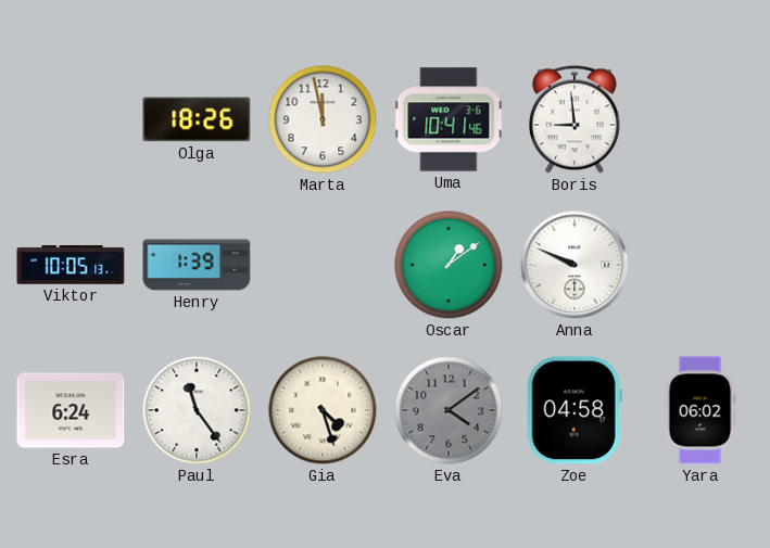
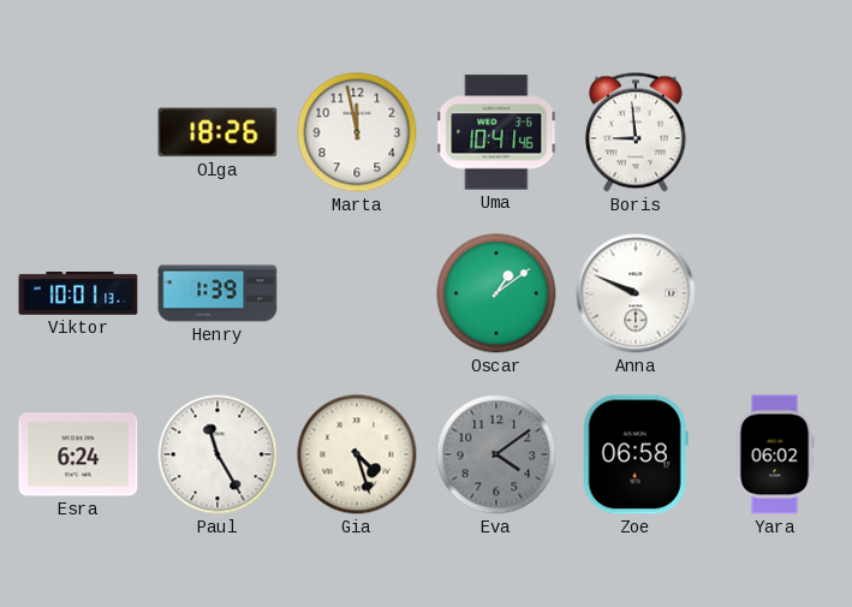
Viktor: 10:05 -> 10:01 (78, 293)
Paul: 11:24 -> 11:25 (218, 454)
Zoe: 04:58 -> 06:58 (636, 454)
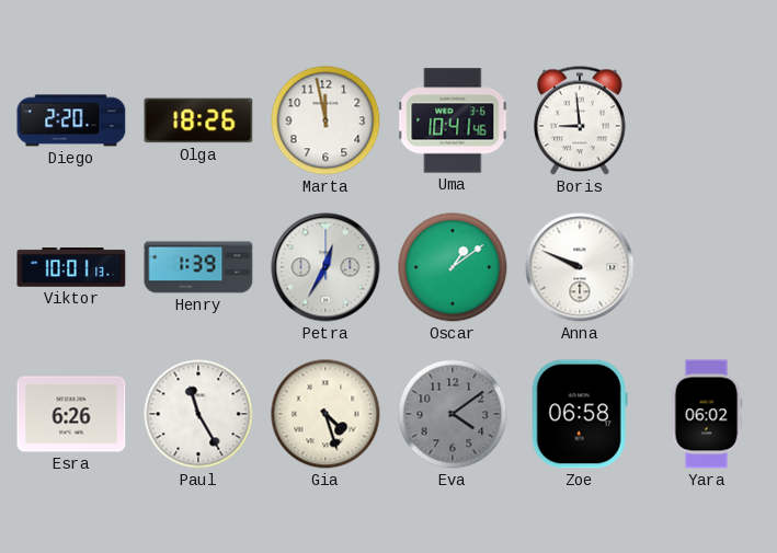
Diego: none -> 2:20 (71, 120)
Petra: none -> 12:35 (325, 267)
Esra: 6:24 -> 6:26 (71, 414)
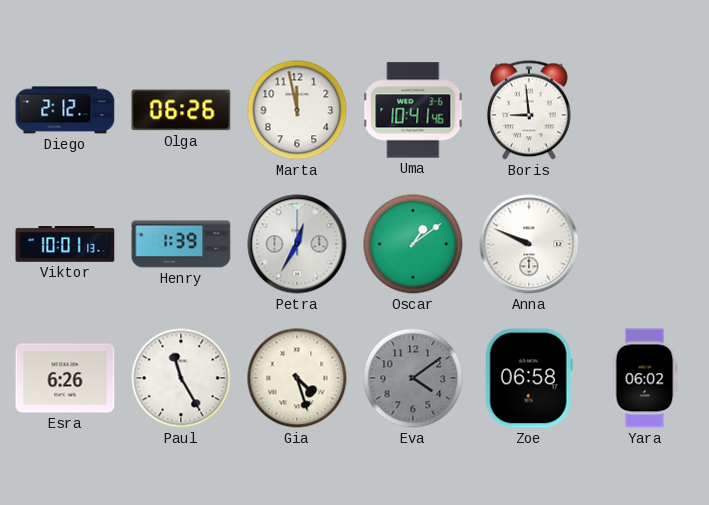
Diego: 2:20 -> 2:12 (65, 110)
Olga: 18:26 -> 06:26 (181, 110)
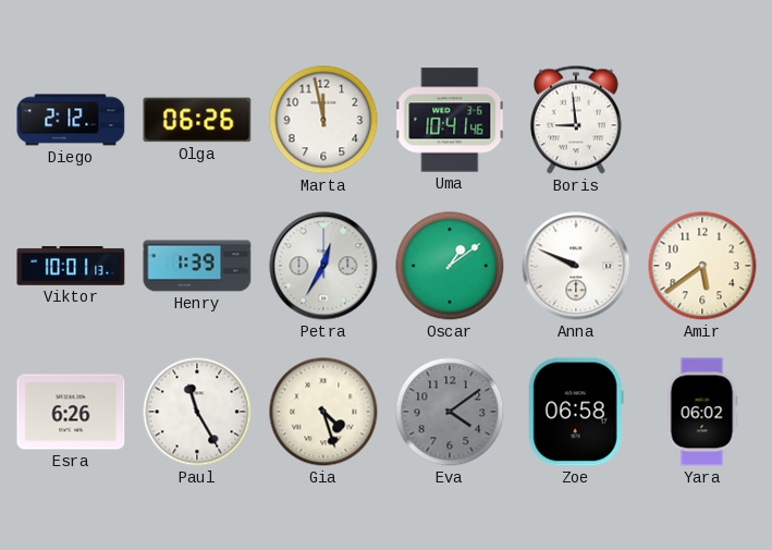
Amir: none -> 5:39 (702, 266)
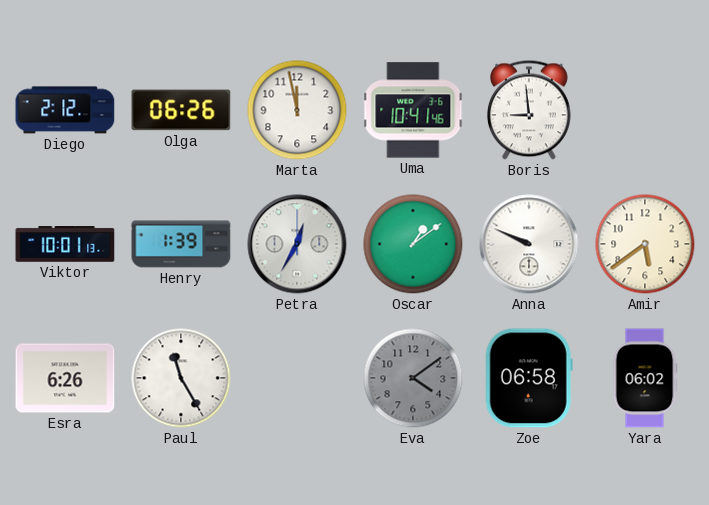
Gia: 4:27 -> none (323, 412)
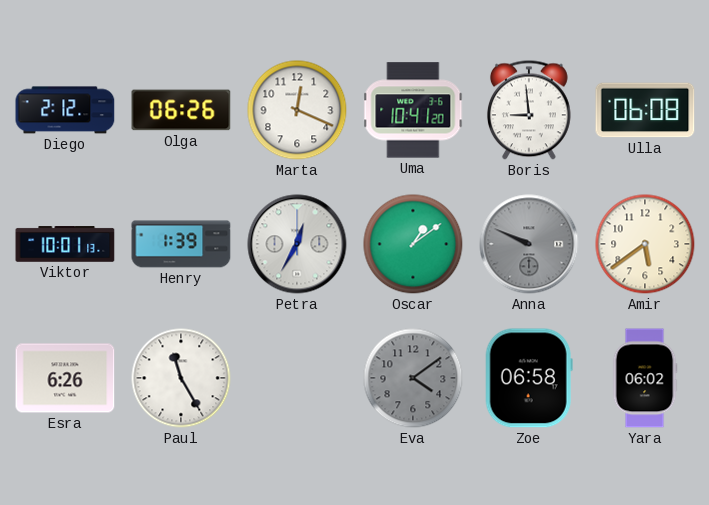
Marta: 11:58 -> 12:19 (297, 110)
Uma: 10:41:46 -> 10:41:20 (413, 110)
Ulla: none -> 06:08 (645, 110)
Anna dial: white -> grey (529, 244)
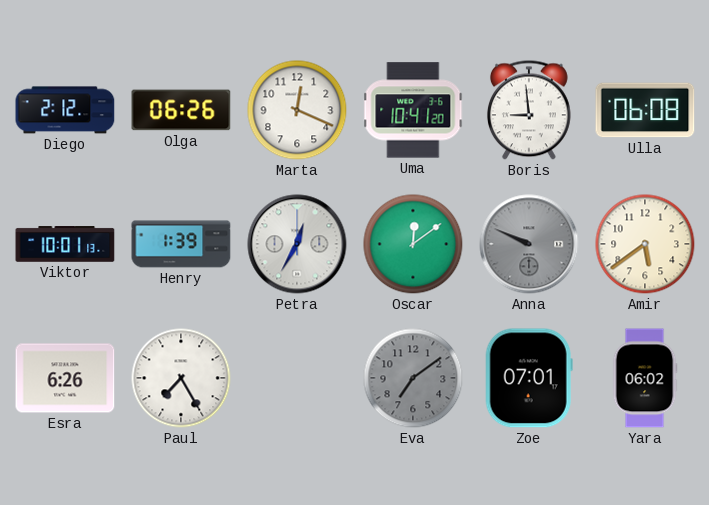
Oscar: 1:09 -> 12:09 (413, 244)
Paul: 11:25 -> 7:25 (181, 378)
Eva: 4:09 -> 7:09 (413, 378)
Zoe: 06:58 -> 07:01 (529, 378)
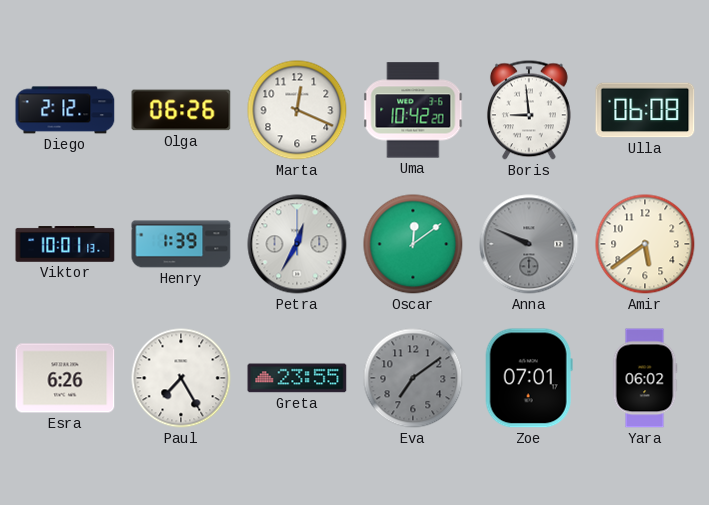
Uma: 10:41 -> 10:42 (413, 110)
Greta: none -> 23:55 (297, 378)
